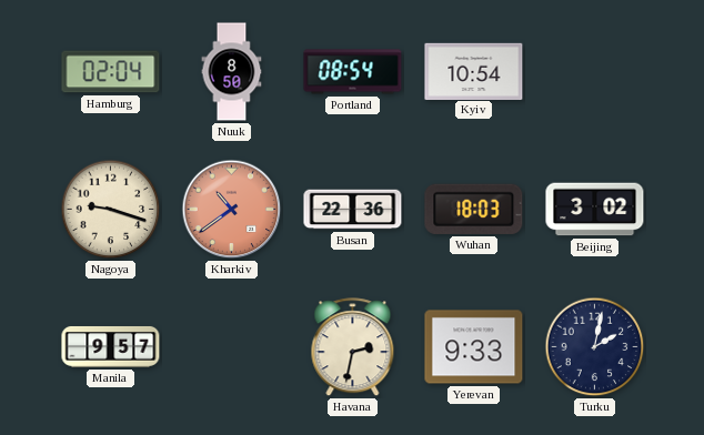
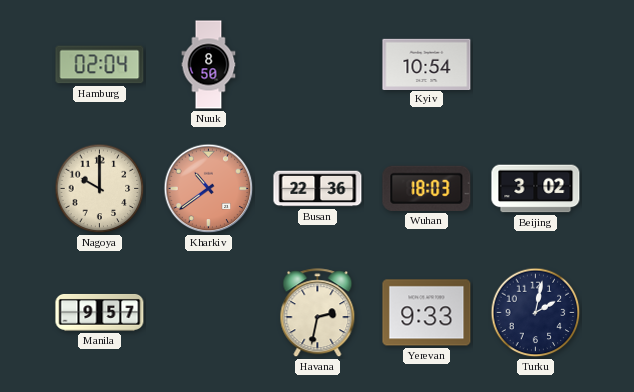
Portland: 08:54 -> none (353, 72)
Nagoya: 9:18 -> 10:00 (100, 189)
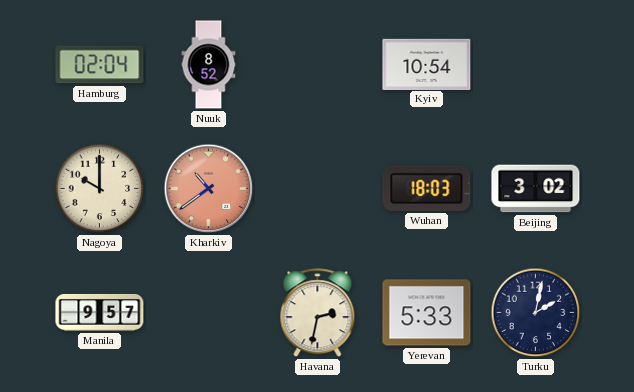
Nuuk: 8:50 -> 8:52 (209, 65)
Busan: 22:36 -> none (318, 189)
Yerevan: 9:33 -> 5:33 (427, 313)
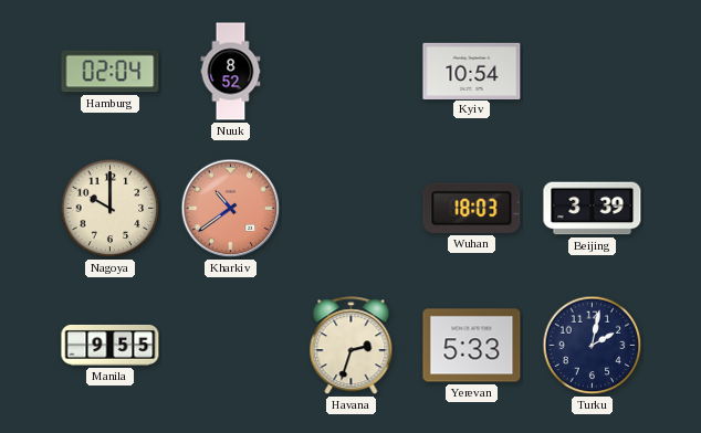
Beijing: 3:02 -> 3:39 (593, 209)
Manila: 9:57 -> 9:55 (111, 346)
Havana: 2:32 -> 2:33 (352, 346)
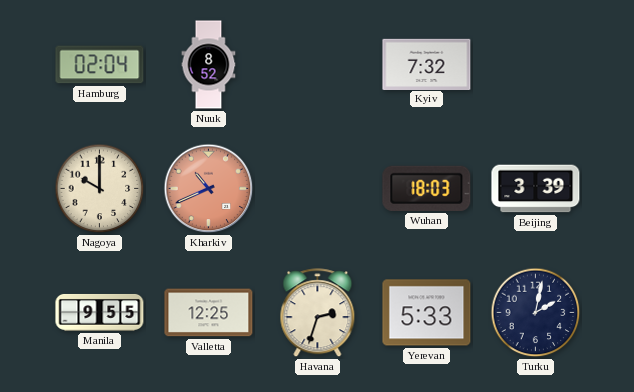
Kyiv: 10:54 -> 7:32 (427, 64)
Kharkiv: 10:39 -> 10:41 (209, 189)
Valletta: none -> 12:25 (209, 313)
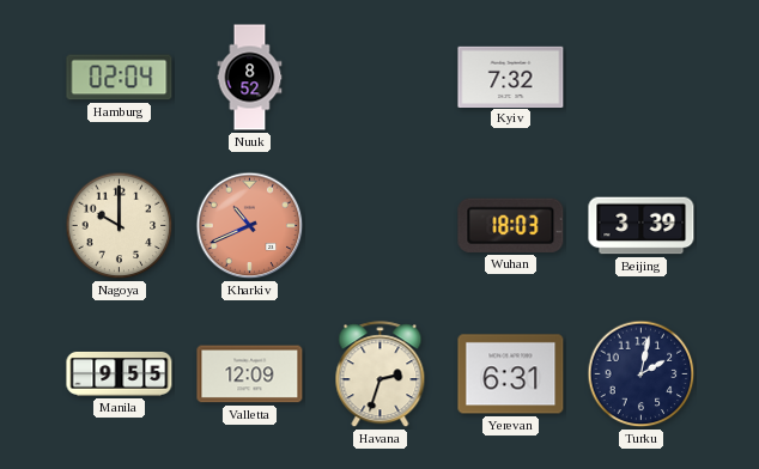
Valletta: 12:25 -> 12:09 (250, 374)
Yerevan: 5:33 -> 6:31 (511, 374)
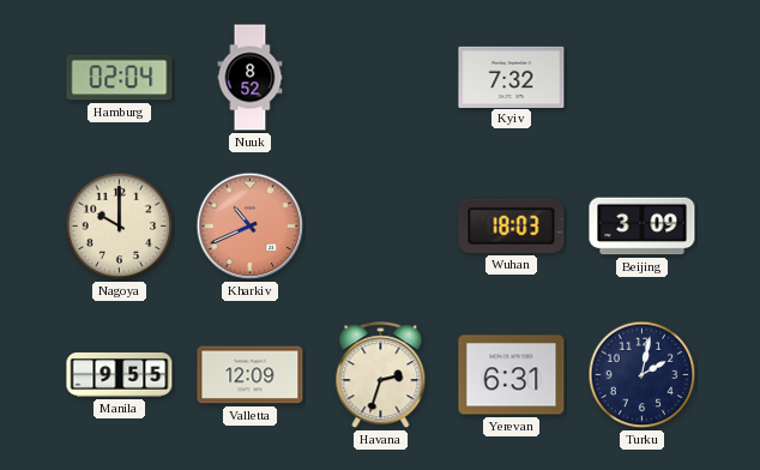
Beijing: 3:39 -> 3:09 (643, 227)
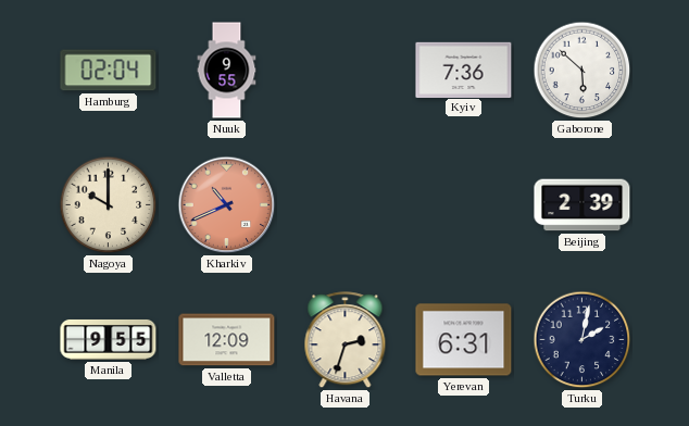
Nuuk: 8:52 -> 9:55 (227, 71)
Kyiv: 7:32 -> 7:36 (464, 70)
Gaborone: none -> 5:52 (582, 71)
Wuhan: 18:03 -> none (512, 225)
Beijing: 3:09 -> 2:39 (582, 205)
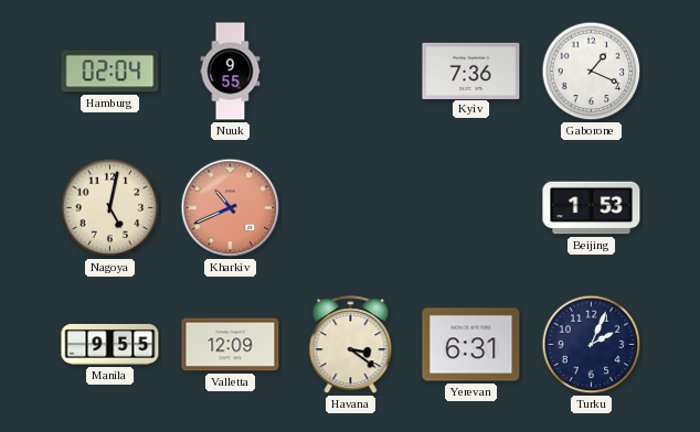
Gaborone: 5:52 -> 1:19 (592, 72)
Nagoya: 10:00 -> 5:02 (110, 208)
Beijing: 2:39 -> 1:53 (592, 208)
Havana: 2:33 -> 3:21 (351, 345)
Turku: 2:02 -> 2:04 (592, 345)
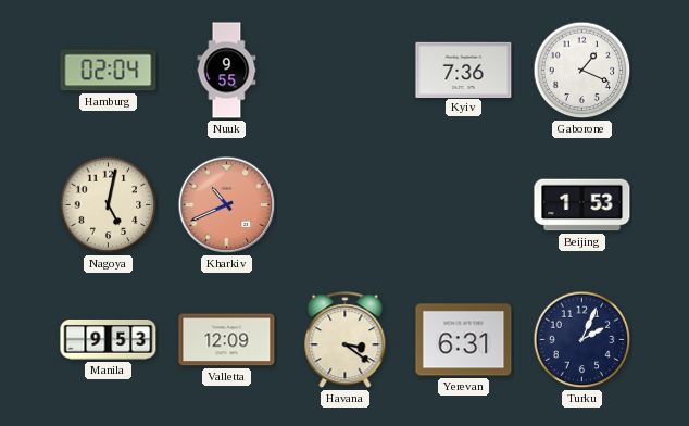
Manila: 9:55 -> 9:53 (109, 340)
